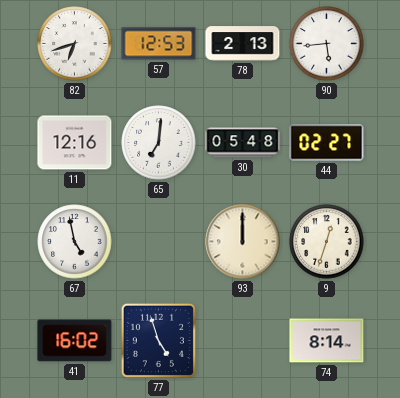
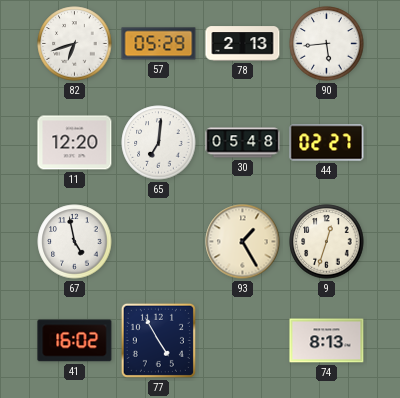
57: 12:53 -> 05:29 (159, 44)
11: 12:16 -> 12:20 (75, 143)
93: 12:00 -> 1:25 (243, 242)
77: 4:57 -> 4:55 (158, 340)
74: 8:14 -> 8:13 (327, 341)
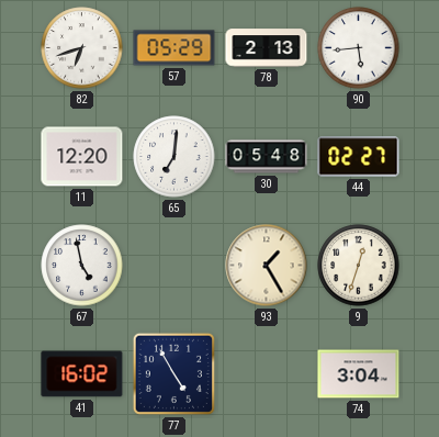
74: 8:13 -> 3:04 (359, 374)
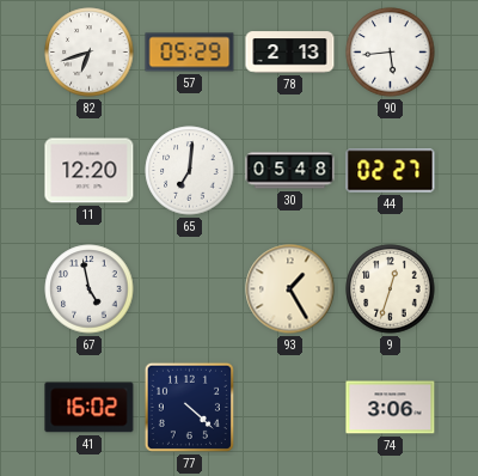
77: 4:55 -> 4:22 (189, 407)
74: 3:04 -> 3:06 (391, 408)
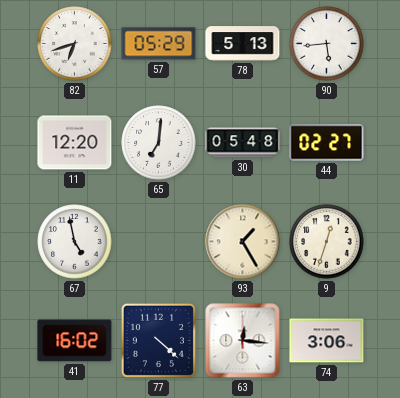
78: 2:13 -> 5:13 (243, 44)
63: none -> 12:16 (243, 341)
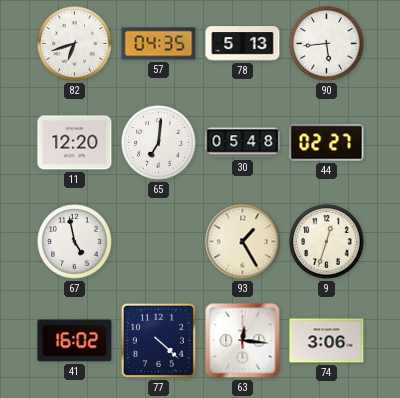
57: 05:29 -> 04:35 (159, 44)
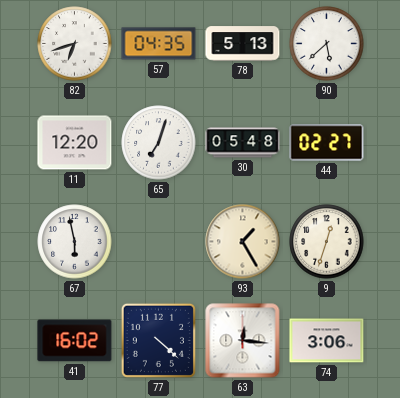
90: 5:44 -> 5:38 (327, 44)
65: 7:01 -> 7:03 (159, 143)
67: 4:58 -> 5:58 (75, 242)
